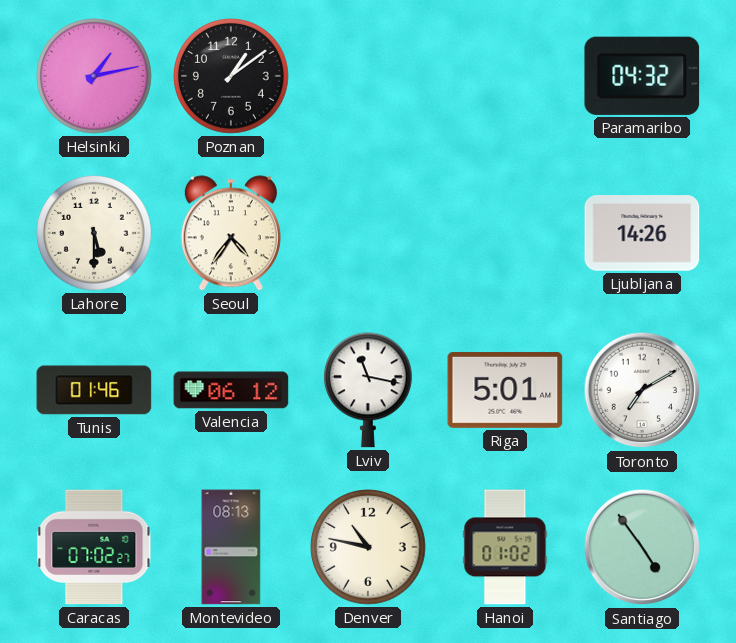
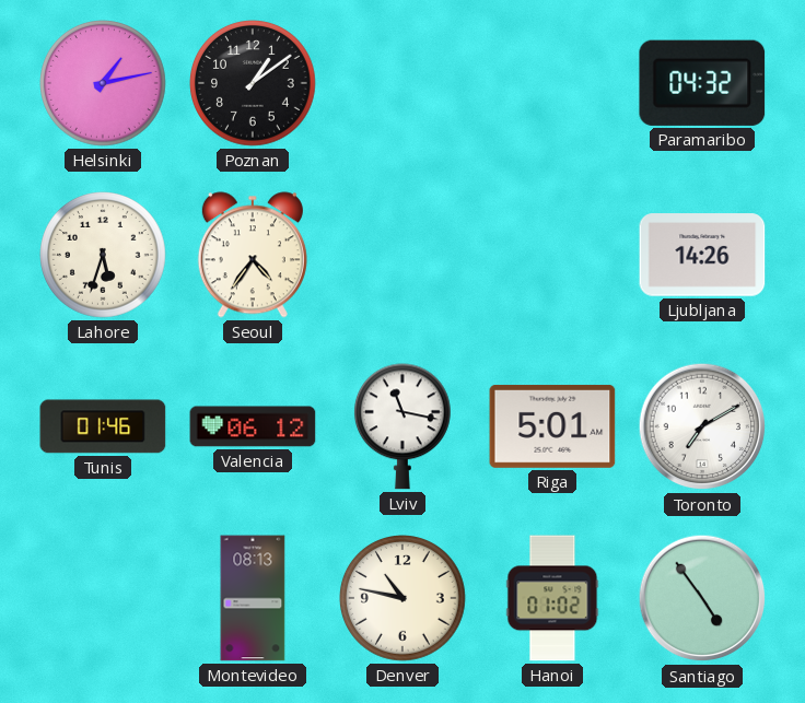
Lahore: 5:30 -> 5:33 (104, 256)
Caracas: 07:02 -> none (94, 547)
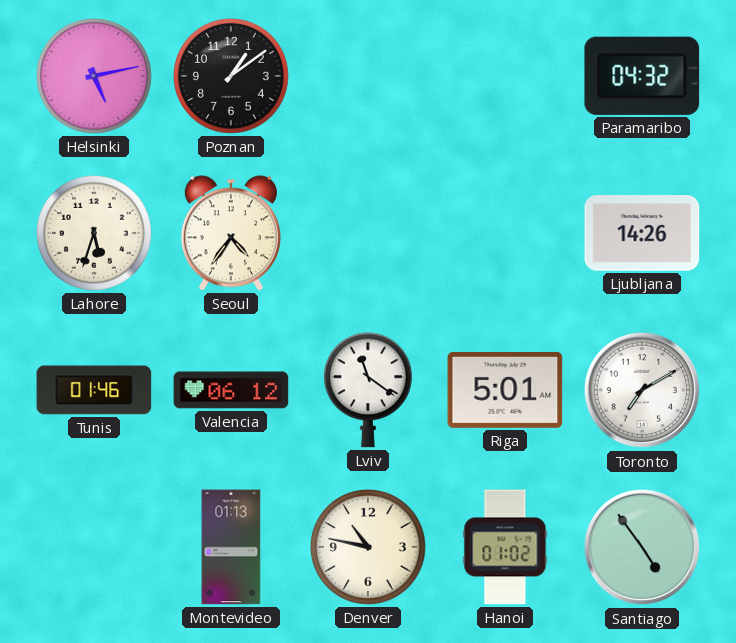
Helsinki: 1:13 -> 5:13 (95, 77)
Lviv: 11:17 -> 11:21 (368, 390)
Montevideo: 08:13 -> 01:13 (231, 547)
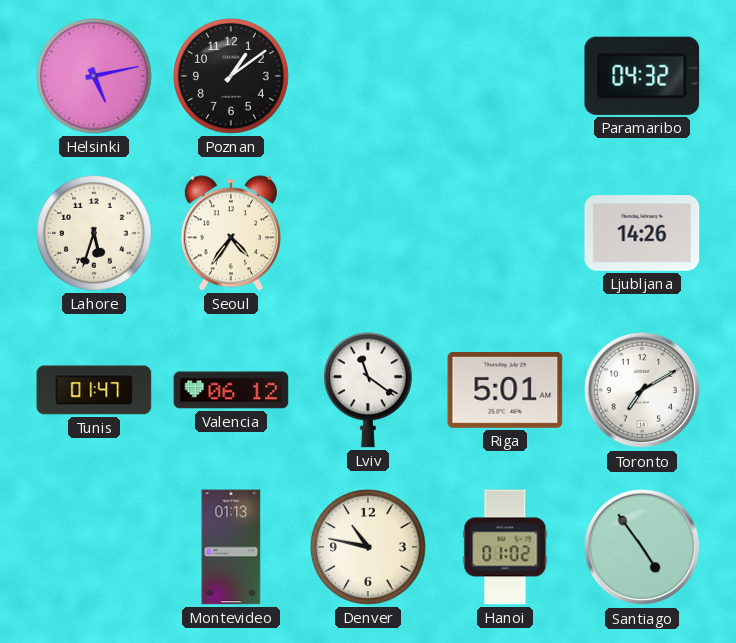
Tunis: 01:46 -> 01:47 (94, 390)
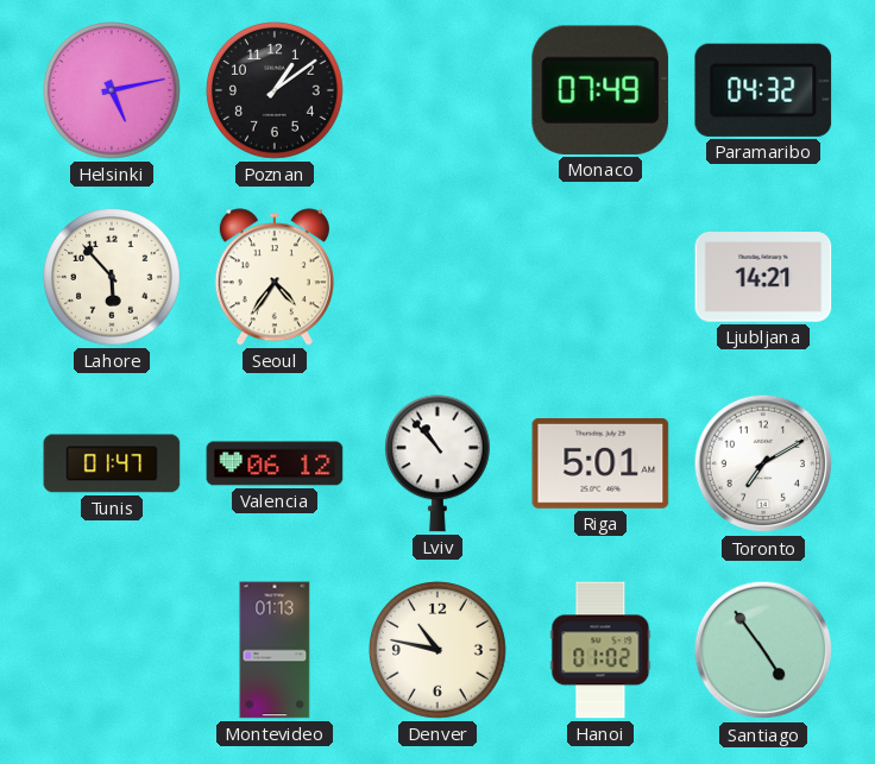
Monaco: none -> 07:49 (600, 90)
Lahore: 5:33 -> 5:53 (113, 278)
Ljubljana: 14:26 -> 14:21 (763, 277)
Lviv: 11:21 -> 10:53 (437, 463)
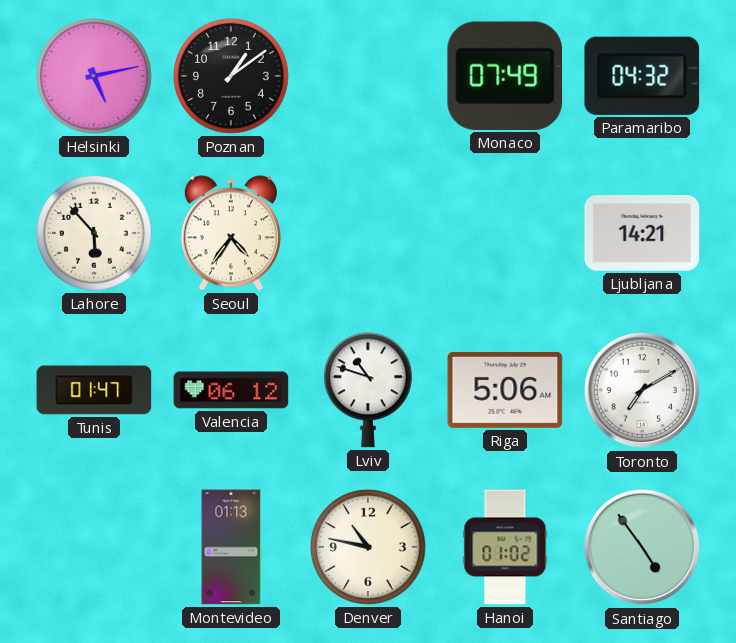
Lviv: 10:53 -> 10:48 (368, 390)
Riga: 5:01 -> 5:06 (505, 390)
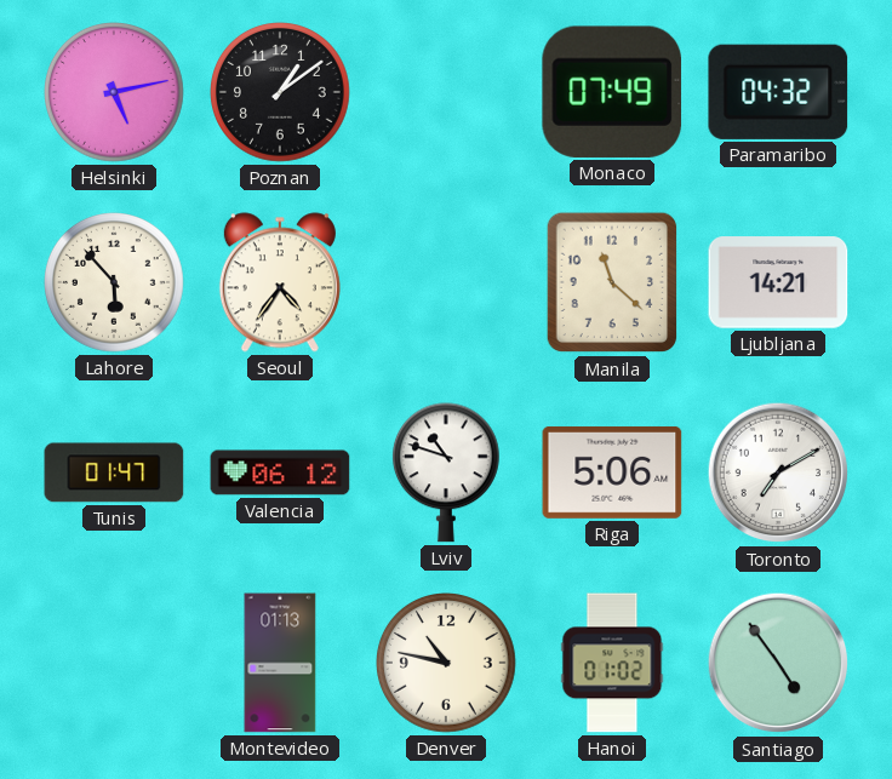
Manila: none -> 11:22 (612, 282)
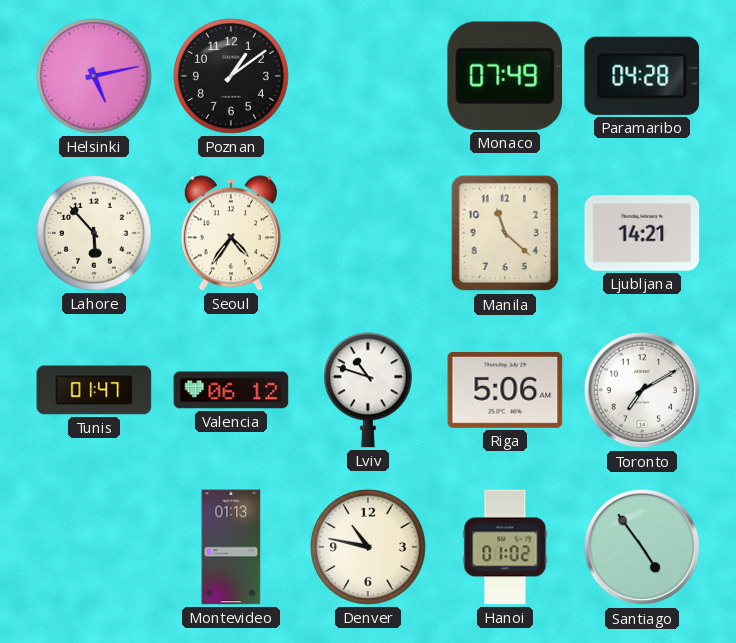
Paramaribo: 04:32 -> 04:28 (642, 76)
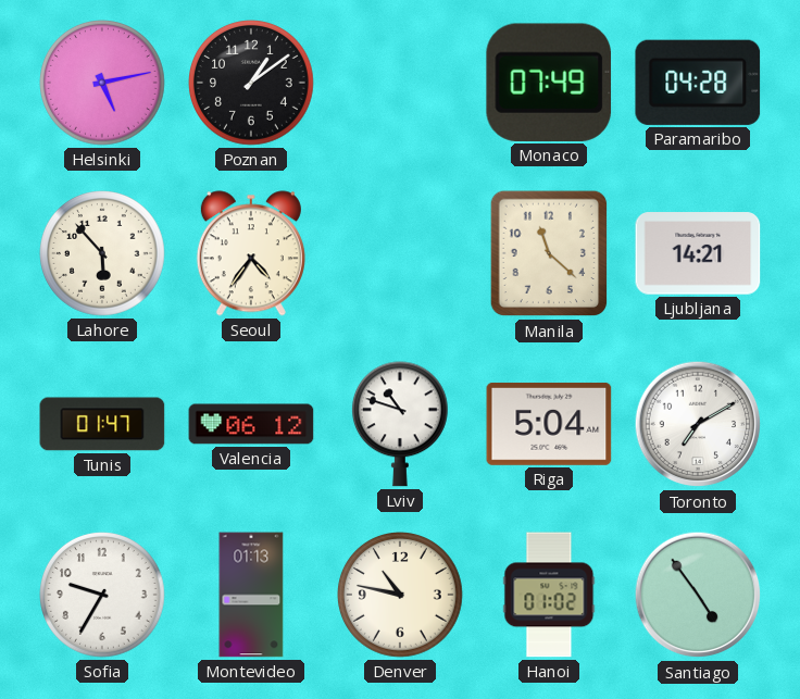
Riga: 5:06 -> 5:04 (549, 424)
Sofia: none -> 9:35 (103, 596)
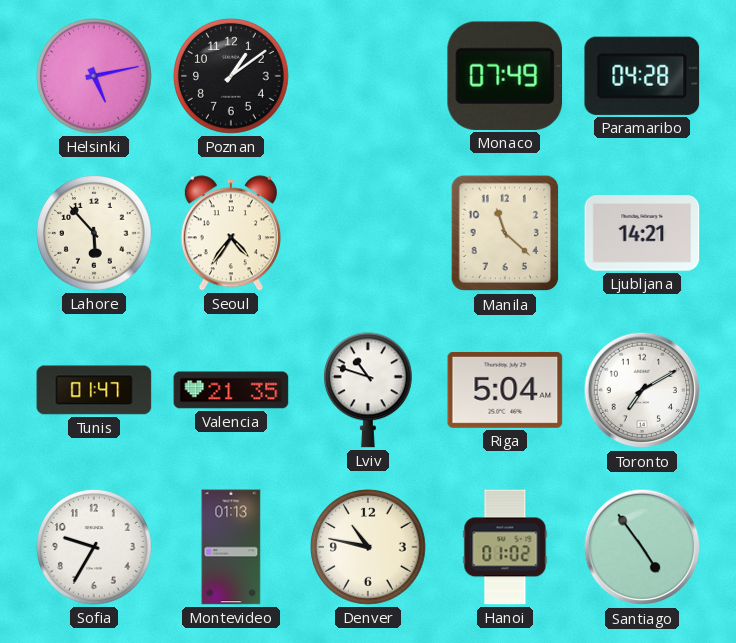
Valencia: 06:12 -> 21:35 (231, 390)
